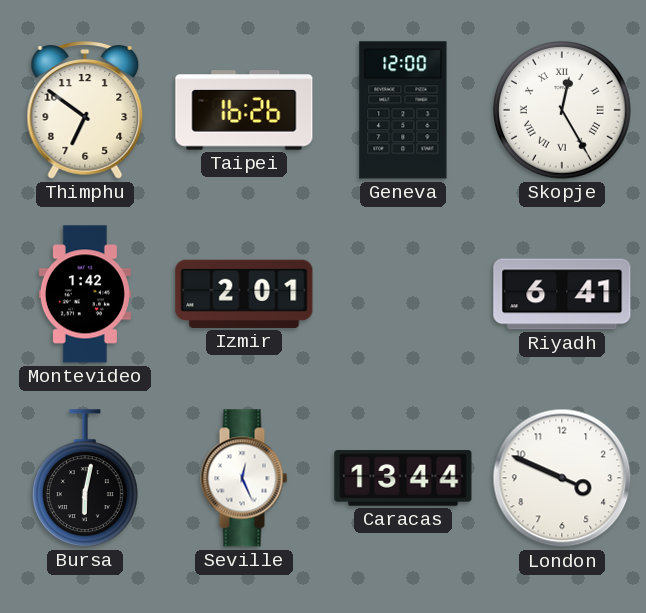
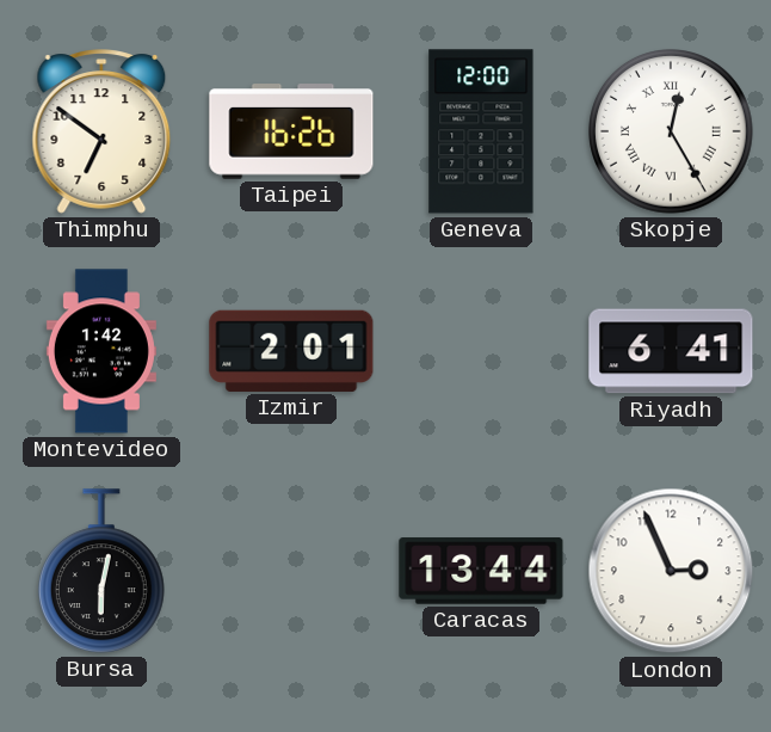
Seville: 12:26 -> none (244, 478)
London: 3:49 -> 2:56 (671, 571)
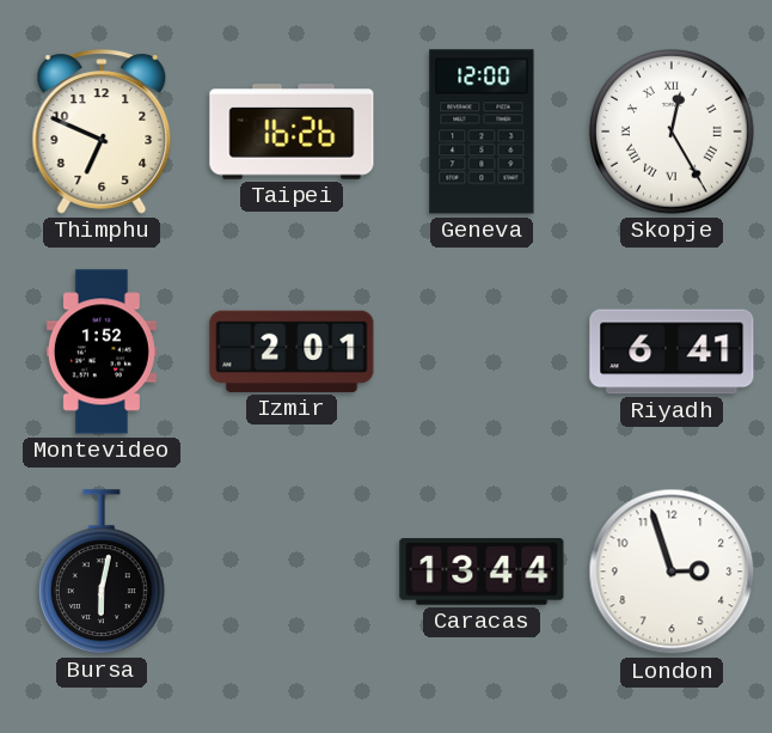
Thimphu: 6:51 -> 6:49 (102, 132)
Montevideo: 1:42 -> 1:52 (102, 352)
London: 2:56 -> 2:57 (672, 572)
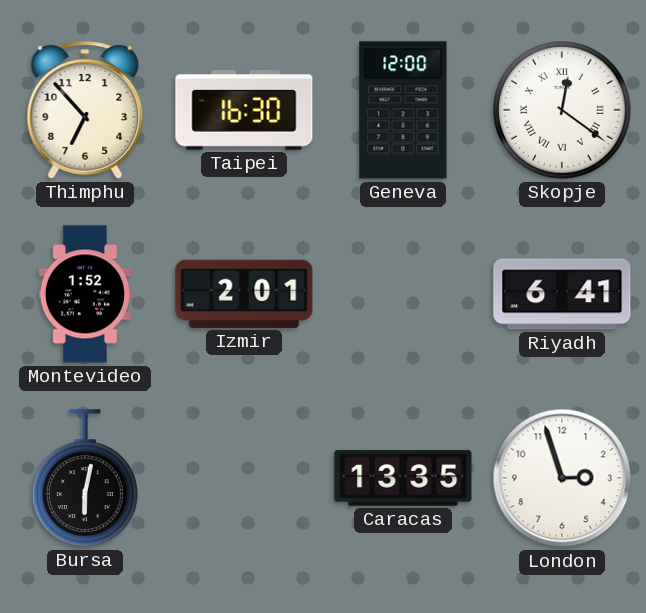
Thimphu: 6:49 -> 6:53 (85, 110)
Taipei: 16:26 -> 16:30 (244, 110)
Skopje: 12:25 -> 12:21 (563, 111)
Caracas: 13:44 -> 13:35 (403, 478)
